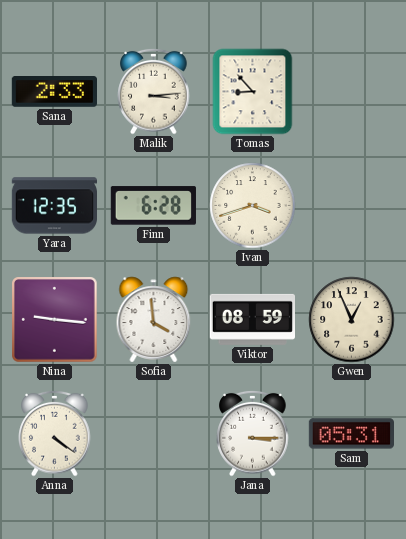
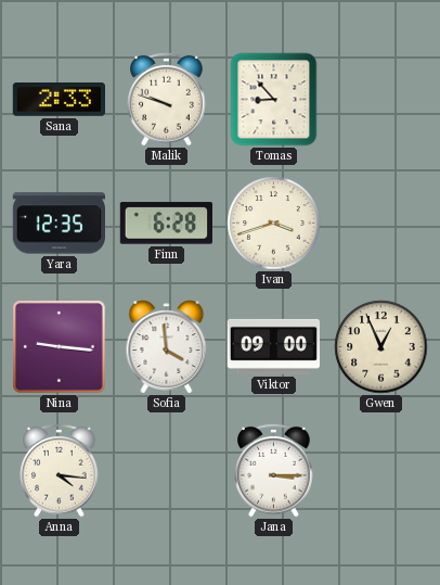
Malik: 3:14 -> 9:48 (167, 99)
Viktor: 08:59 -> 09:00 (273, 346)
Anna: 4:21 -> 4:16 (60, 470)
Sam: 05:31 -> none (351, 434)
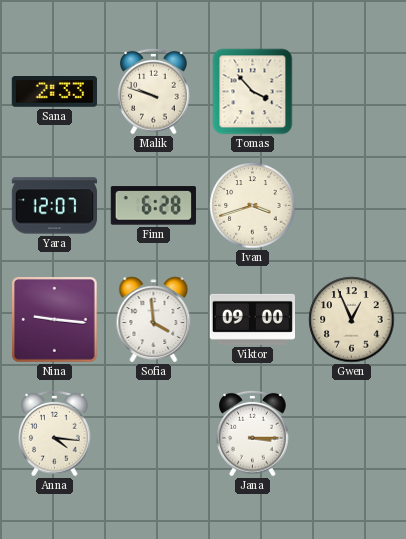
Tomas: 8:53 -> 3:53 (253, 92)
Yara: 12:35 -> 12:07 (54, 206)
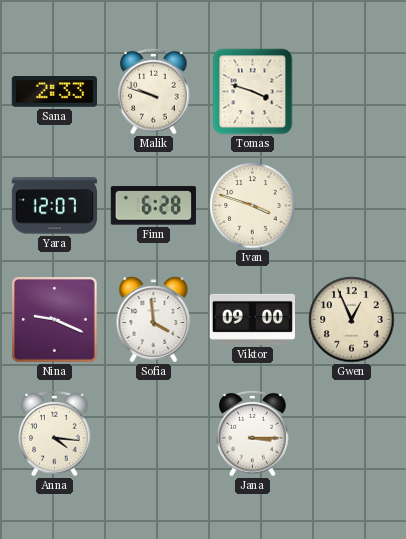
Tomas: 3:53 -> 3:48 (253, 92)
Ivan: 3:42 -> 3:48 (253, 206)
Nina: 9:16 -> 9:19 (55, 320)
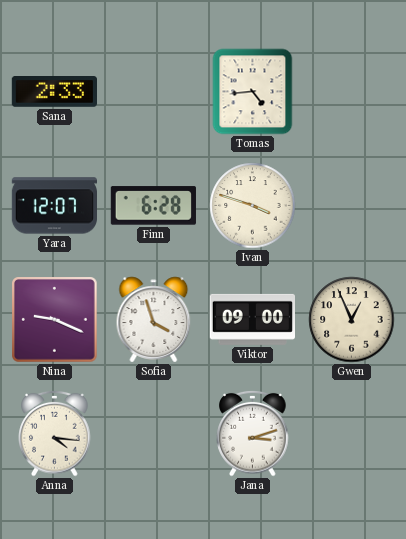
Malik: 9:48 -> none (154, 91)
Tomas: 3:48 -> 4:44 (253, 92)
Sofia: 3:59 -> 3:57 (154, 320)
Jana: 3:15 -> 3:12 (253, 433)
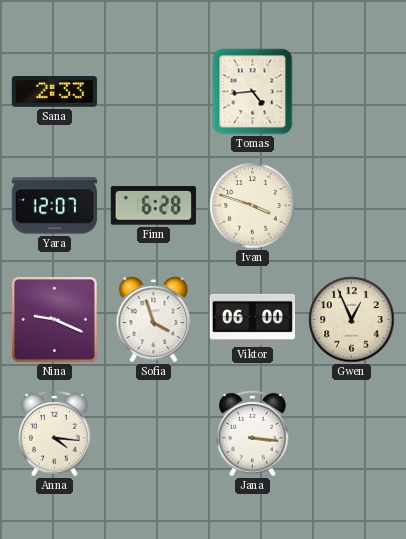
Viktor: 09:00 -> 06:00 (252, 319)
Jana: 3:12 -> 3:16 (253, 433)
